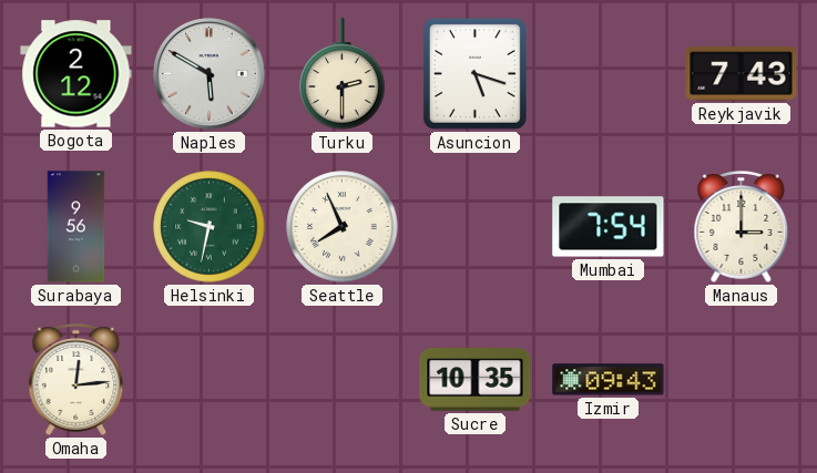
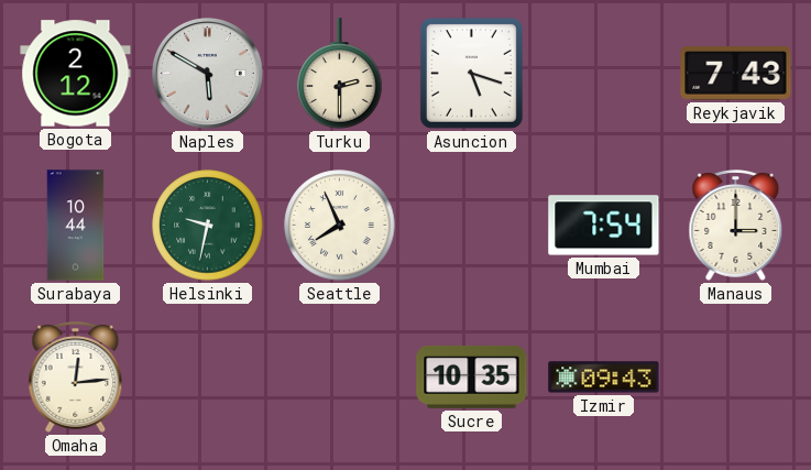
Surabaya: 9:56 -> 10:44 (76, 226)
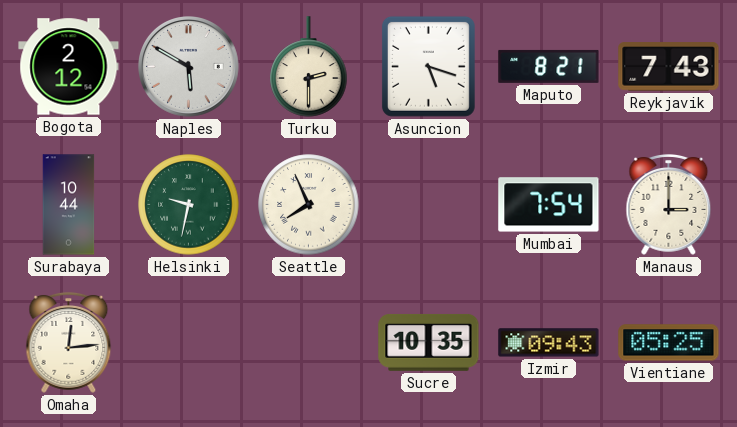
Maputo: none -> 8:21 (549, 66)
Vientiane: none -> 05:25 (669, 343)
